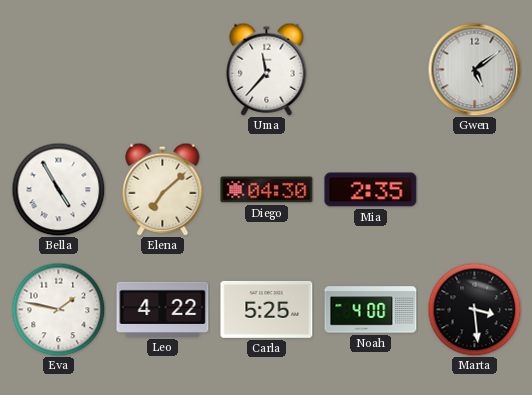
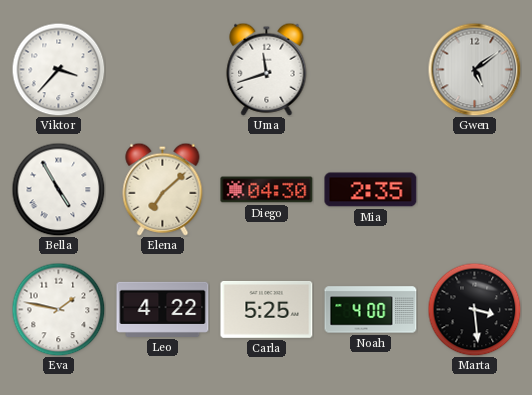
Viktor: none -> 3:37 (58, 69)
Uma: 11:37 -> 11:42 (267, 69)
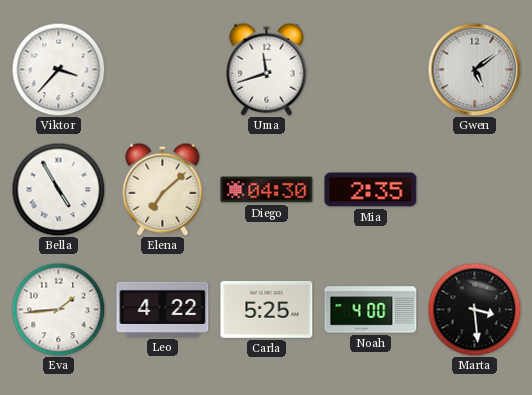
Eva: 1:47 -> 1:44 (58, 309)
